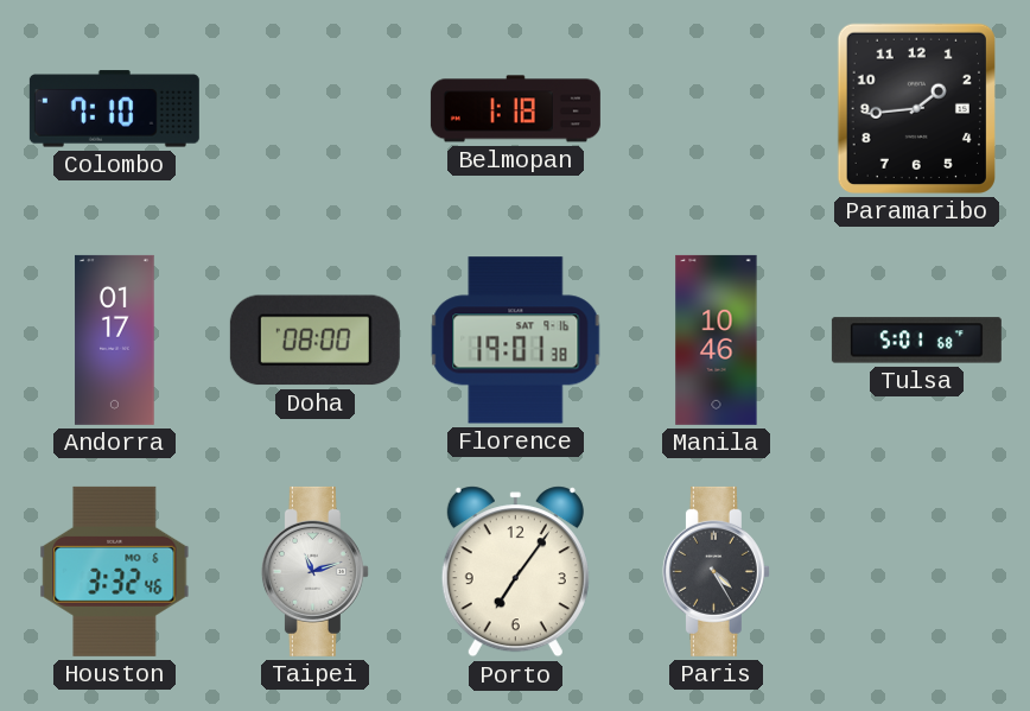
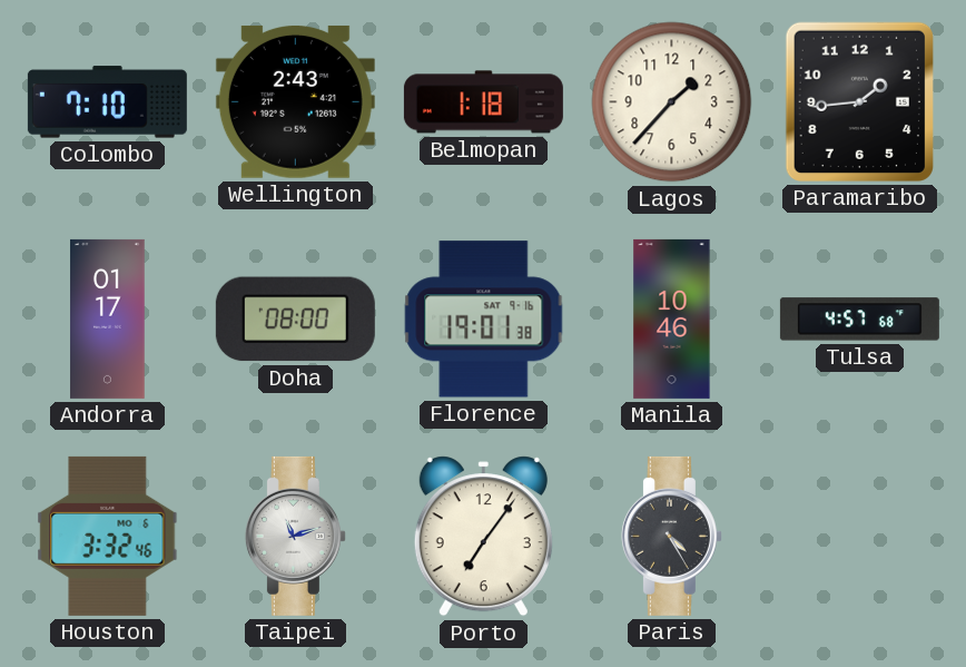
Wellington: none -> 2:43 (295, 101)
Lagos: none -> 1:37 (672, 102)
Tulsa: 5:01 -> 4:57 (859, 320)
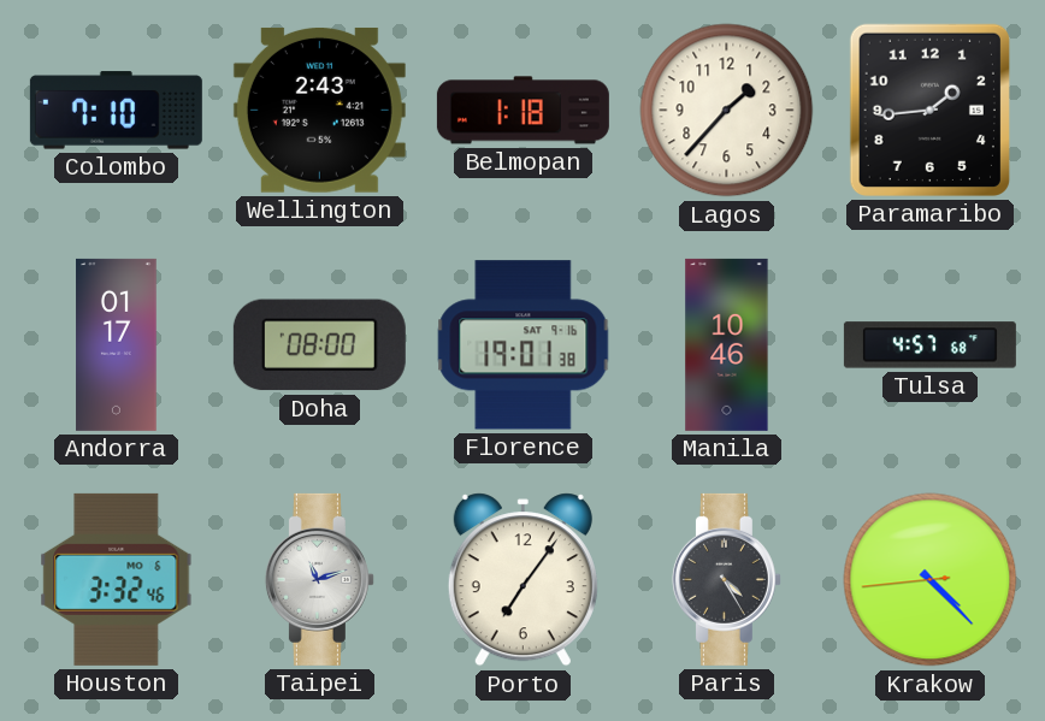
Krakow: none -> 4:22 (931, 580)
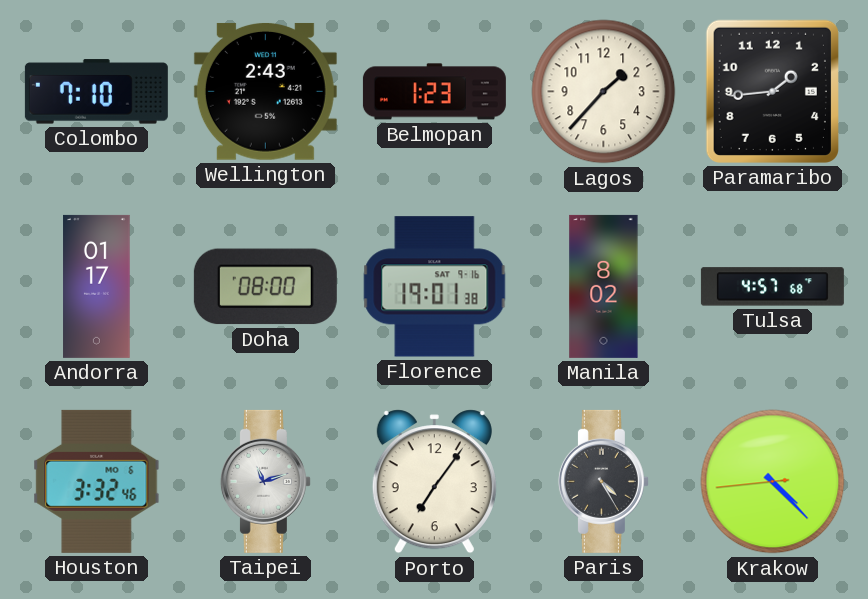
Belmopan: 1:18 -> 1:23 (434, 92)
Manila: 10:46 -> 8:02 (604, 286)
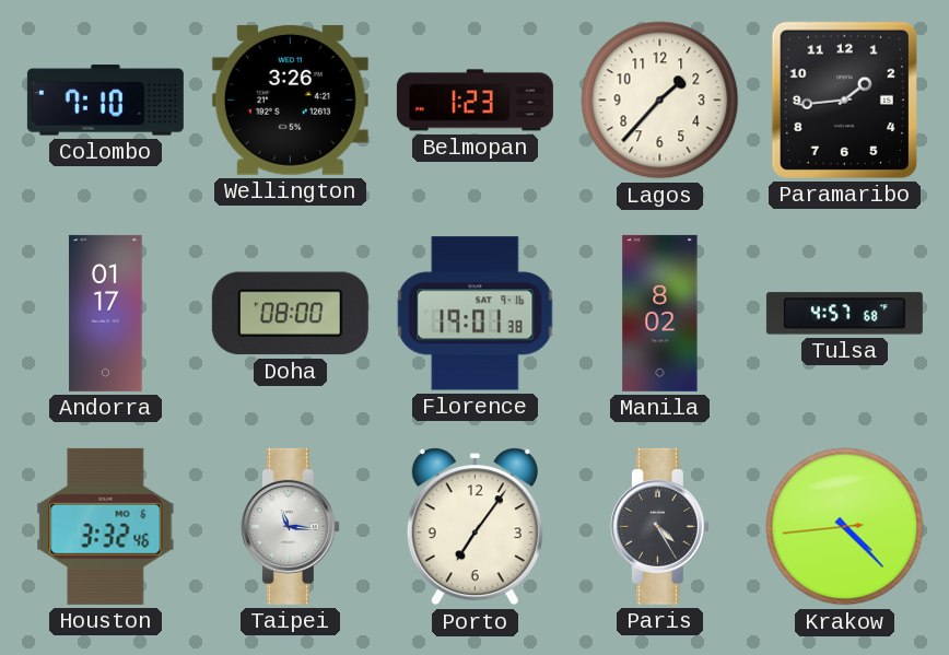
Wellington: 2:43 -> 3:26 (290, 100)
Taipei: 11:12 -> 11:16 (290, 526)
